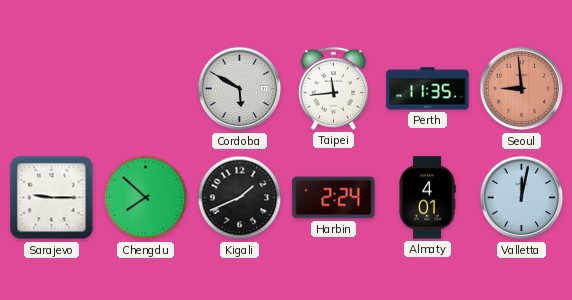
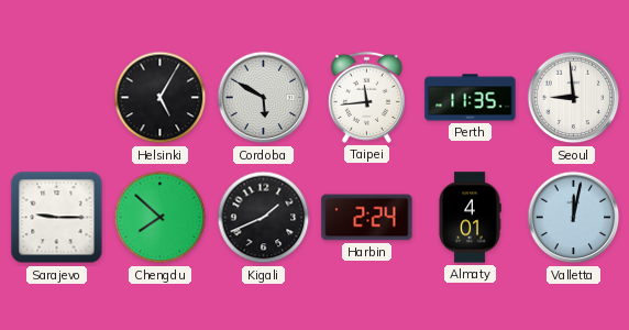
Helsinki: none -> 5:05 (161, 98)
Seoul dial: salmon -> white (574, 98)
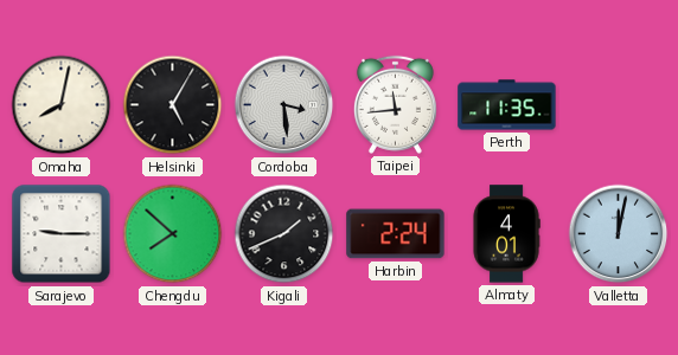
Omaha: none -> 8:02 (62, 105)
Cordoba: 5:50 -> 3:29 (284, 105)
Seoul: 8:59 -> none (574, 98)
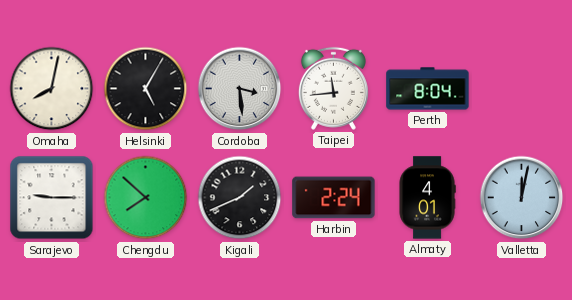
Perth: 11:35 -> 8:04 (428, 89)
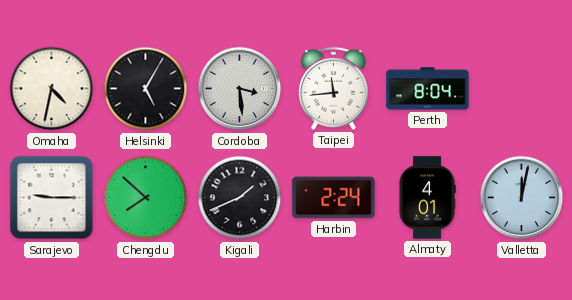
Omaha: 8:02 -> 4:32 (52, 89)
